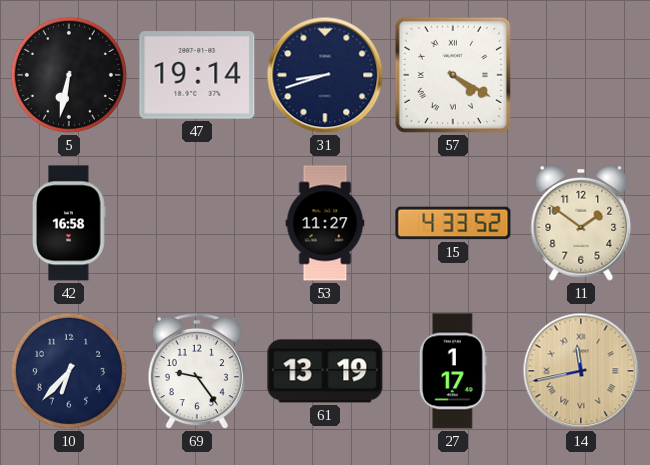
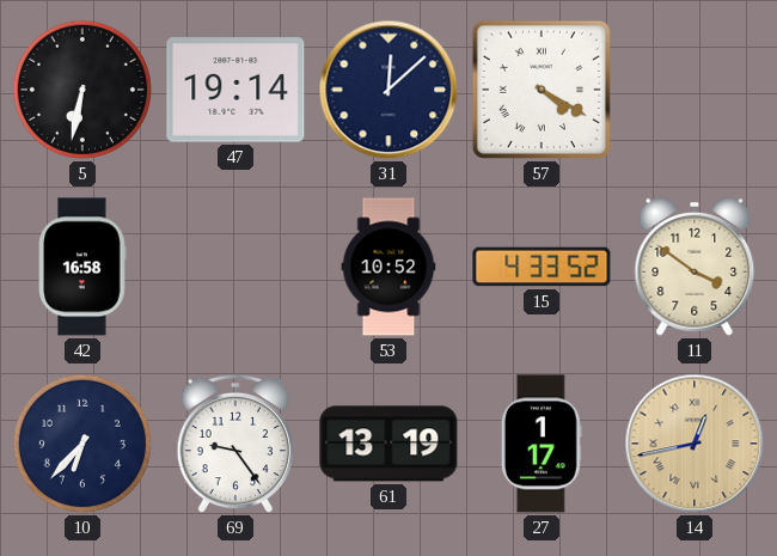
31: 8:42 -> 12:08 (389, 90)
53: 11:27 -> 10:52 (389, 267)
11: 1:51 -> 3:51 (695, 267)
14: 11:43 -> 12:43 (695, 444)
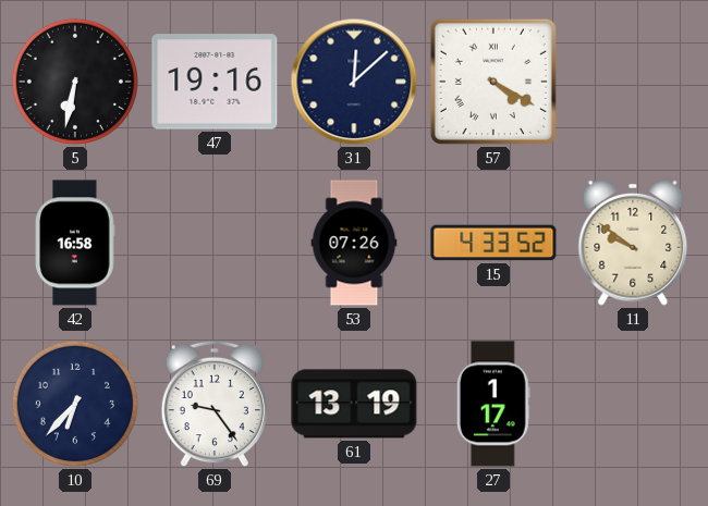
47: 19:14 -> 19:16 (215, 82)
53: 10:52 -> 07:26 (354, 243)
11: 3:51 -> 9:51 (633, 243)
14: 12:43 -> none (695, 444)
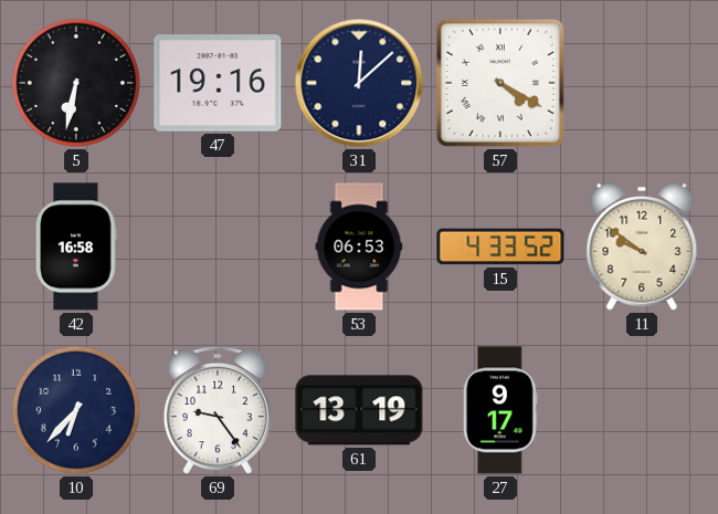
53: 07:26 -> 06:53 (359, 246)
27: 1:17 -> 9:17 (500, 410)
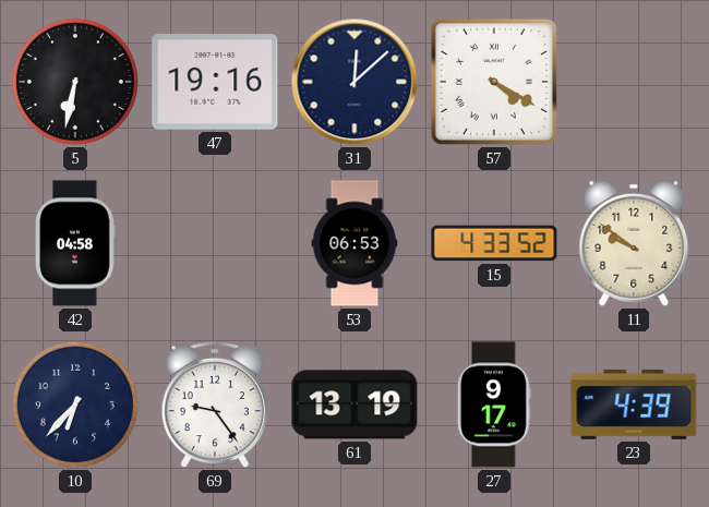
42: 16:58 -> 04:58 (75, 243)
23: none -> 4:39 (634, 405)
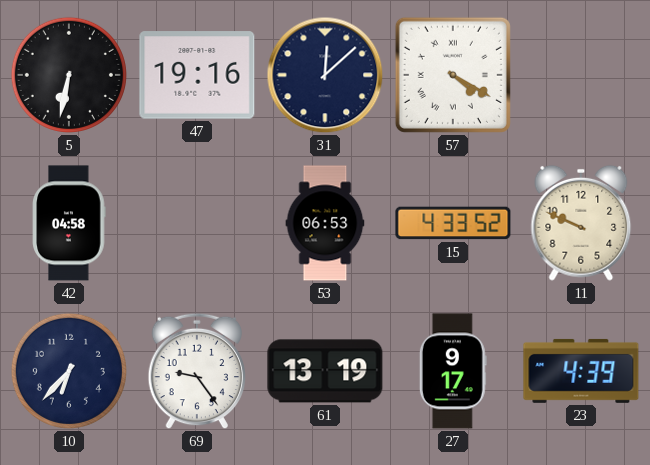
11: 9:51 -> 9:49 (581, 223)
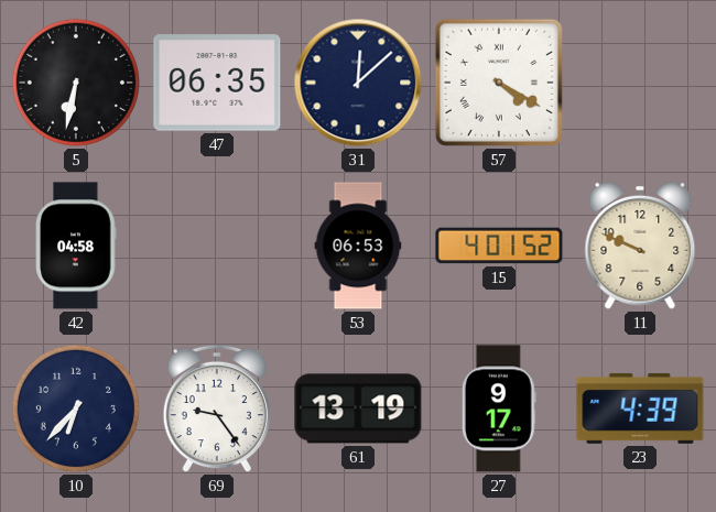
47: 19:16 -> 06:35 (217, 83)
15: 4:33 -> 4:01 (499, 246)
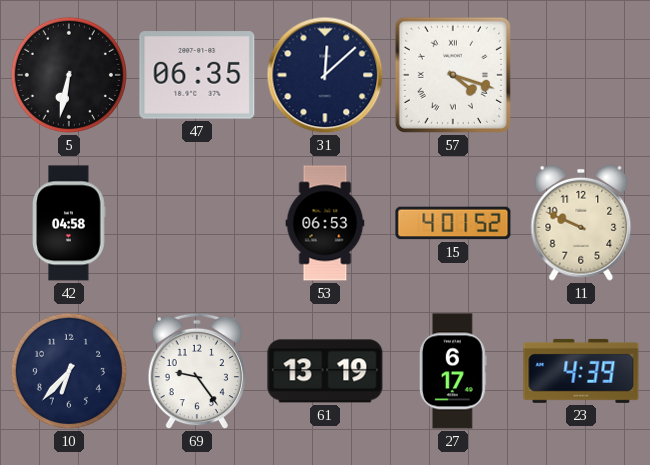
57: 4:20 -> 4:18 (453, 75)
27: 9:17 -> 6:17 (453, 371)
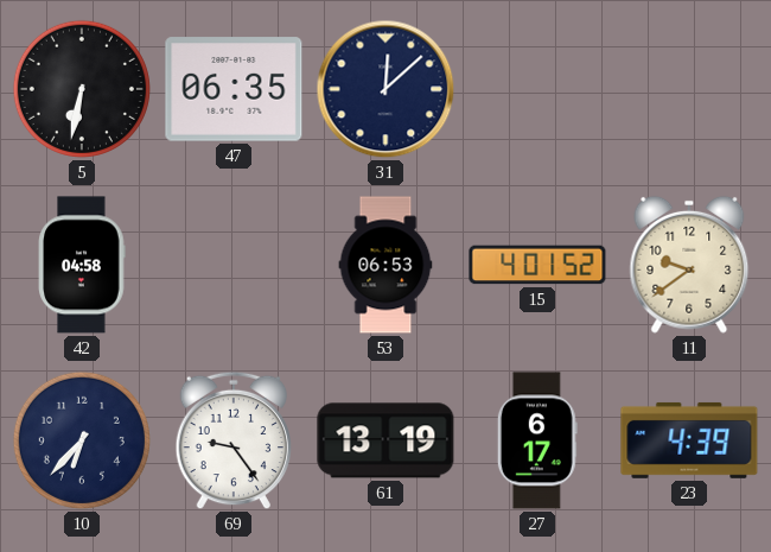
57: 4:18 -> none (453, 75)
11: 9:49 -> 9:39 (689, 265)
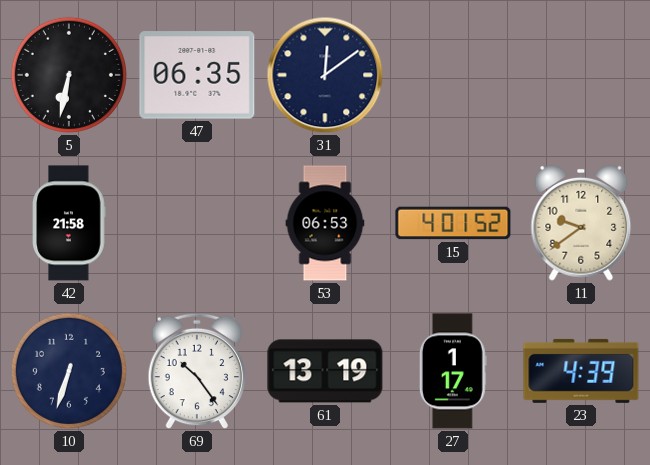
31: 12:08 -> 12:09 (325, 75)
42: 04:58 -> 21:58 (69, 223)
10: 6:37 -> 6:33 (69, 371)
69: 9:24 -> 10:24 (196, 371)
27: 6:17 -> 1:17 (453, 371)
